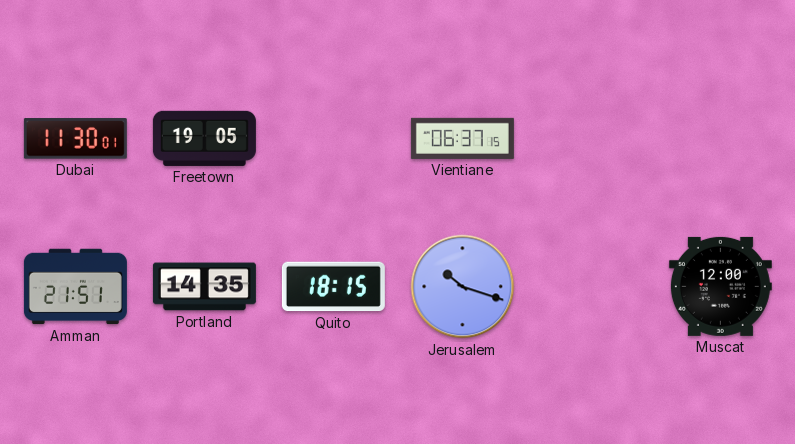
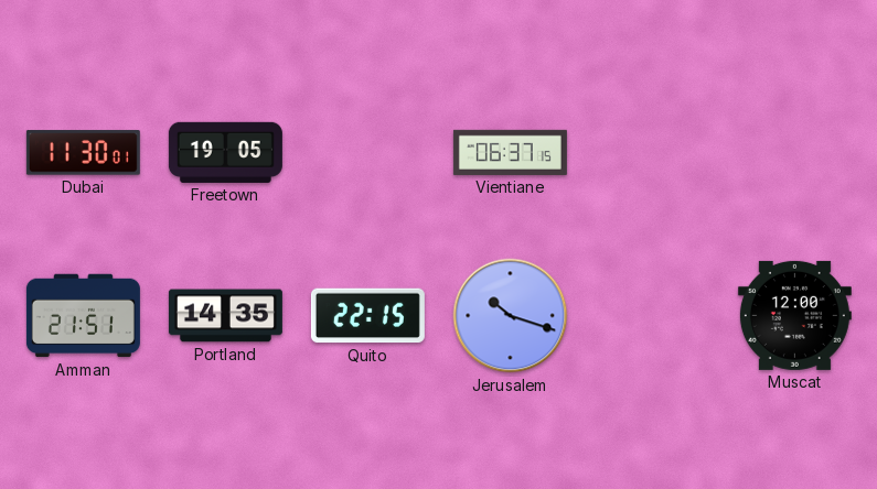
Quito: 18:15 -> 22:15 (367, 316)
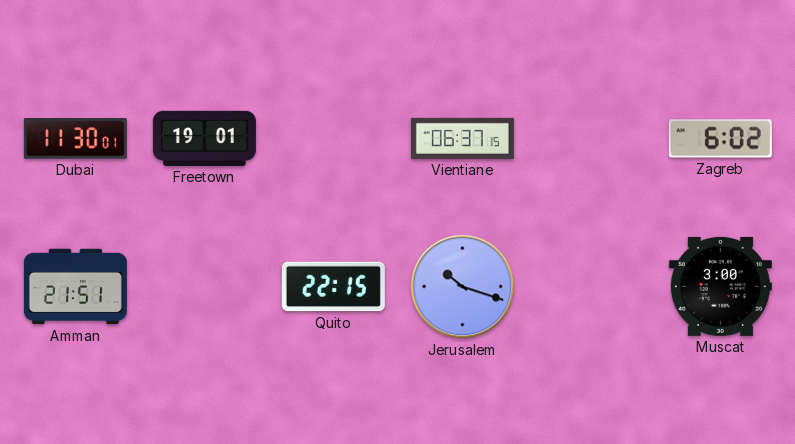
Freetown: 19:05 -> 19:01 (204, 138)
Zagreb: none -> 6:02 (720, 139)
Portland: 14:35 -> none (225, 316)
Muscat: 12:00 -> 3:00 (720, 286)
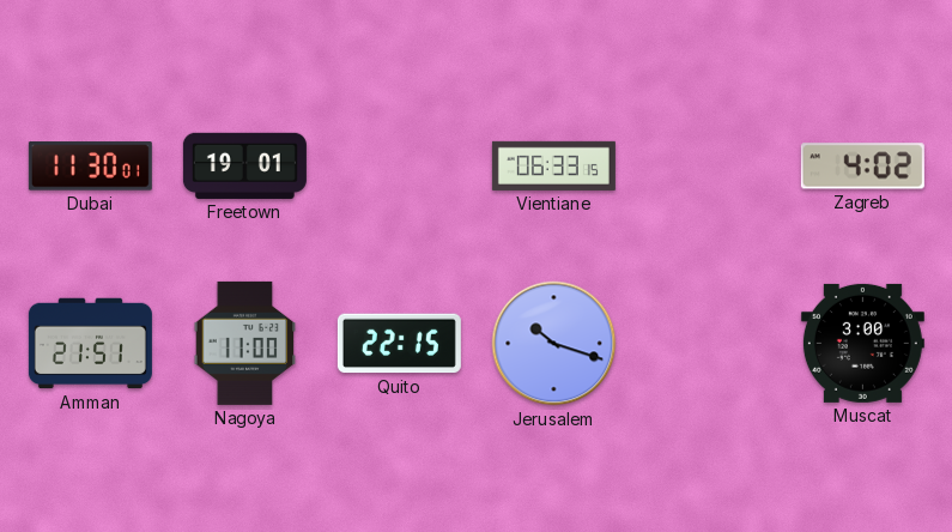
Vientiane: 06:37 -> 06:33 (553, 165)
Zagreb: 6:02 -> 4:02 (862, 167)
Nagoya: none -> 11:00 (245, 343)
